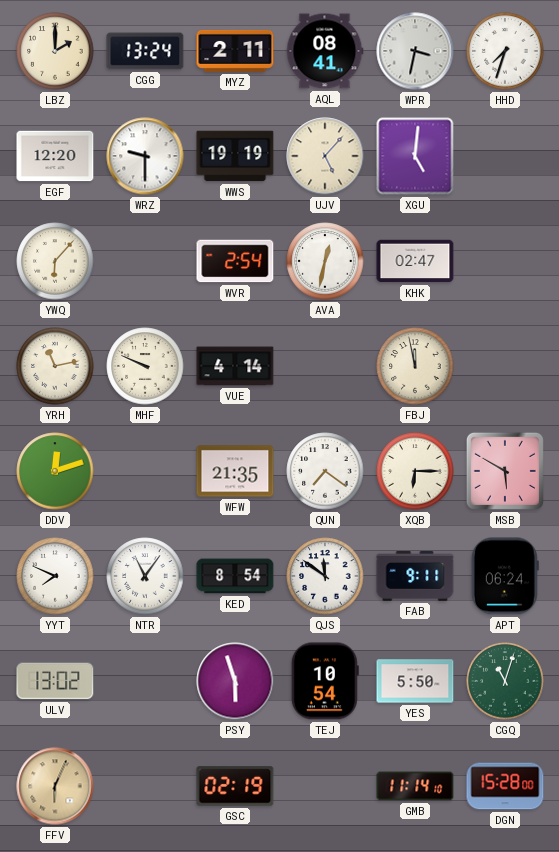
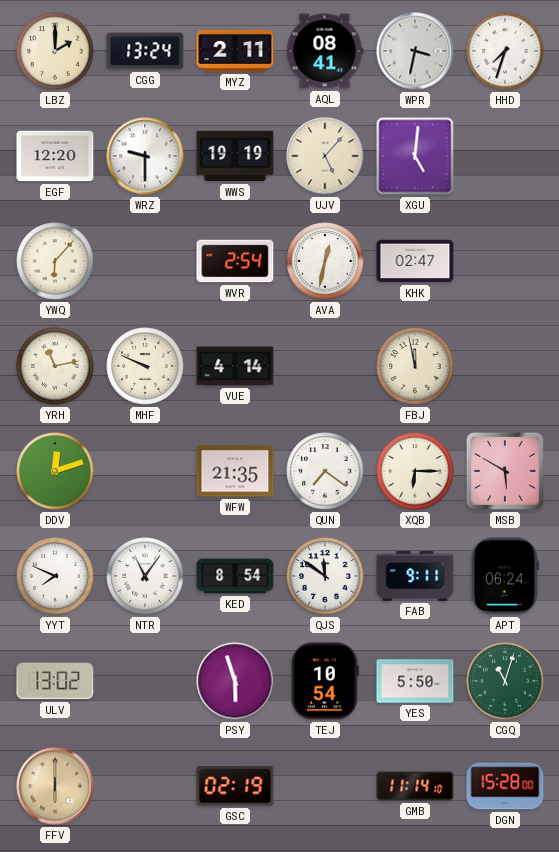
FFV: 6:04 -> 6:00 (55, 786)
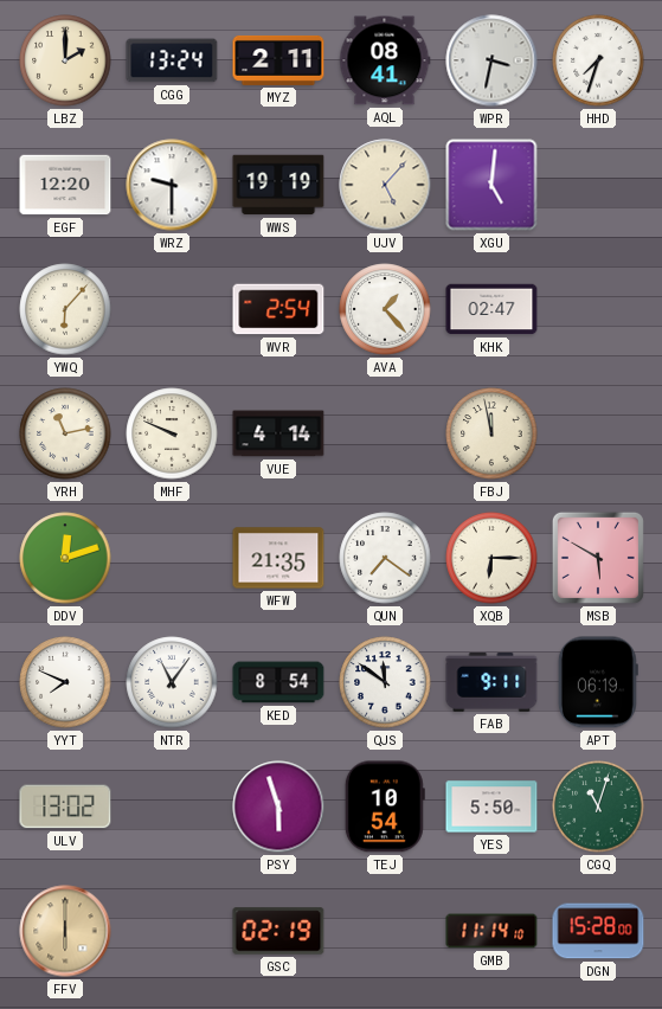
AVA: 12:32 -> 1:23 (385, 309)
APT: 06:24 -> 06:19 (598, 682)
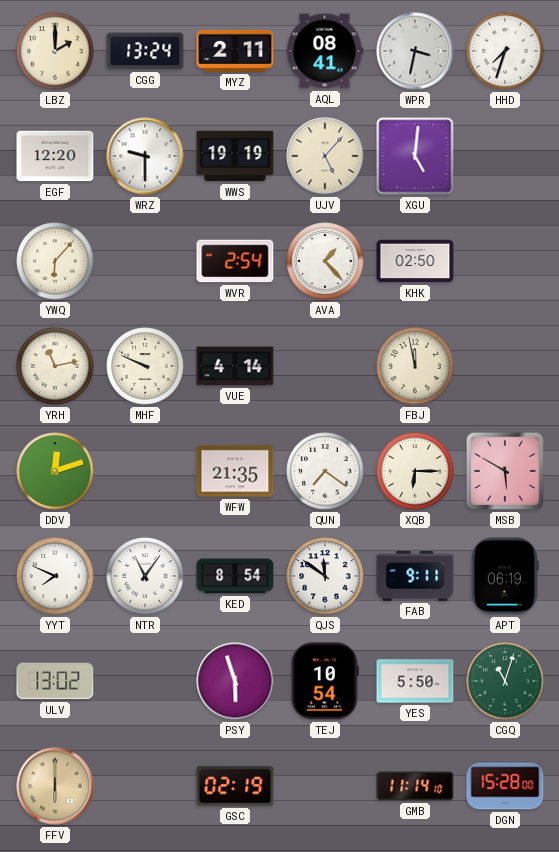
KHK: 02:47 -> 02:50 (415, 261)
